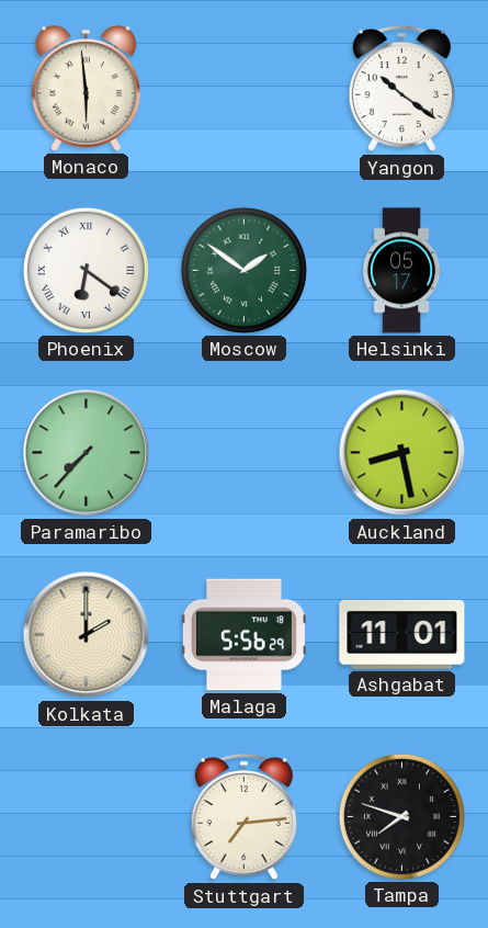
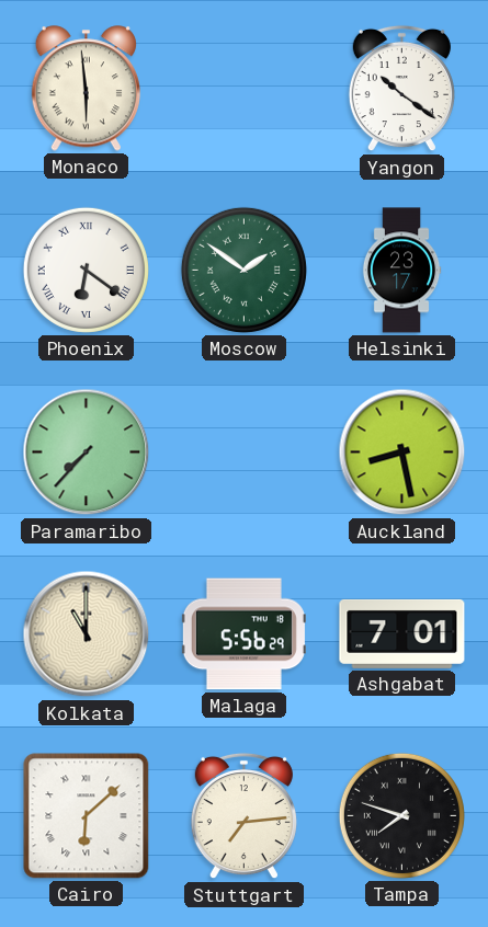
Helsinki: 05:17 -> 23:17 (401, 271)
Kolkata: 2:00 -> 11:00 (87, 634)
Ashgabat: 11:01 -> 7:01 (402, 633)
Cairo: none -> 6:08 (87, 816)
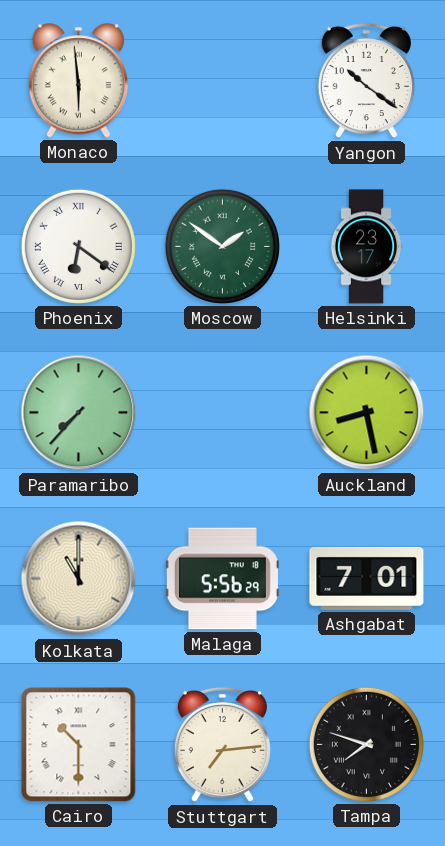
Cairo: 6:08 -> 10:30 (79, 745)
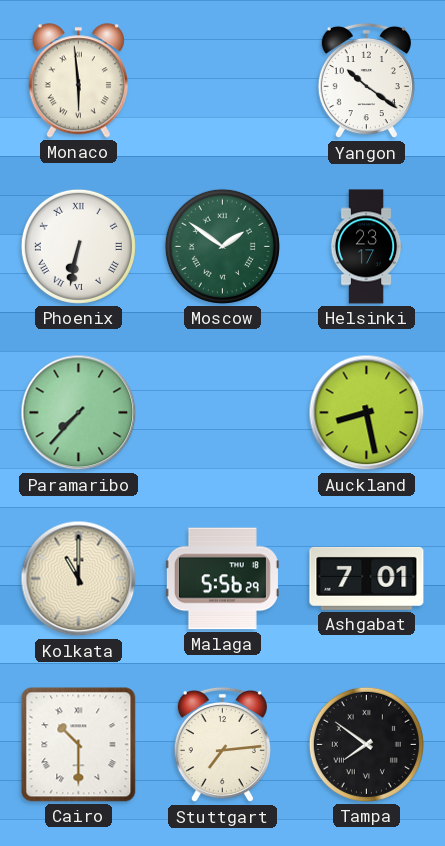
Phoenix: 6:21 -> 6:32 (78, 246)
Tampa: 7:48 -> 7:51 (366, 744)
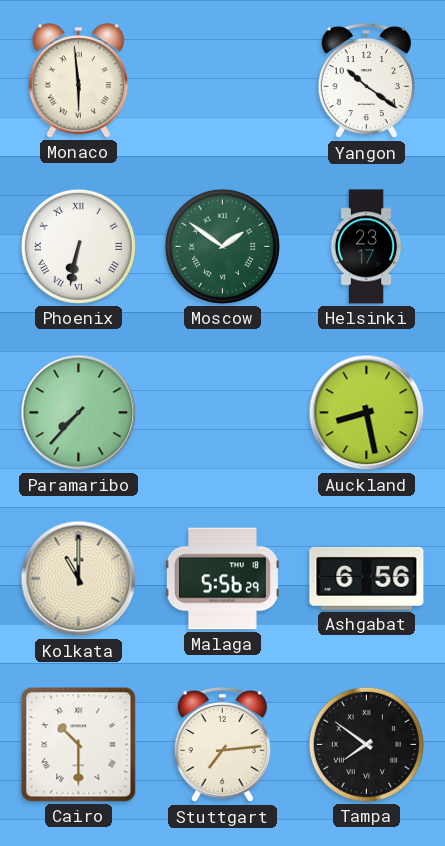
Ashgabat: 7:01 -> 6:56 (367, 578)
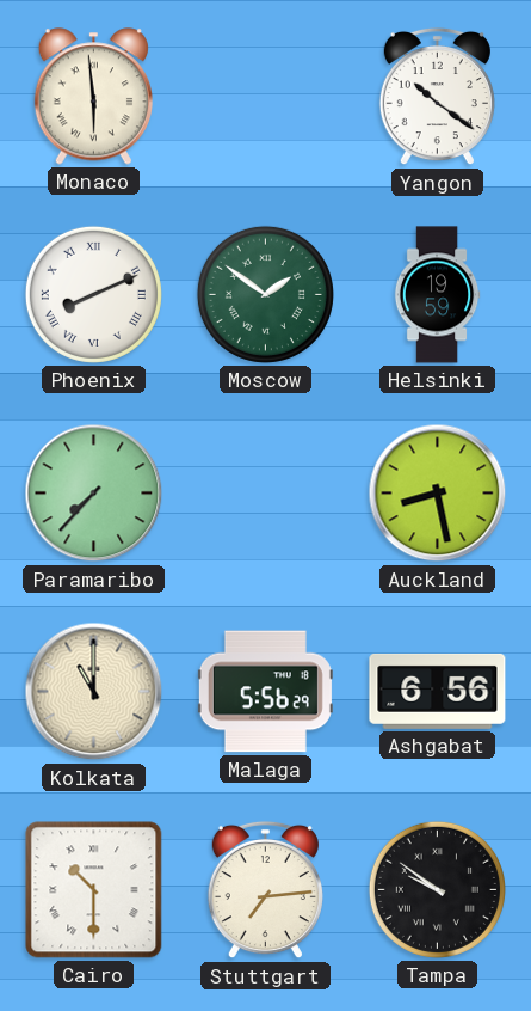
Phoenix: 6:32 -> 8:11 (93, 294)
Helsinki: 23:17 -> 19:59 (437, 295)
Tampa: 7:51 -> 9:51 (437, 889)
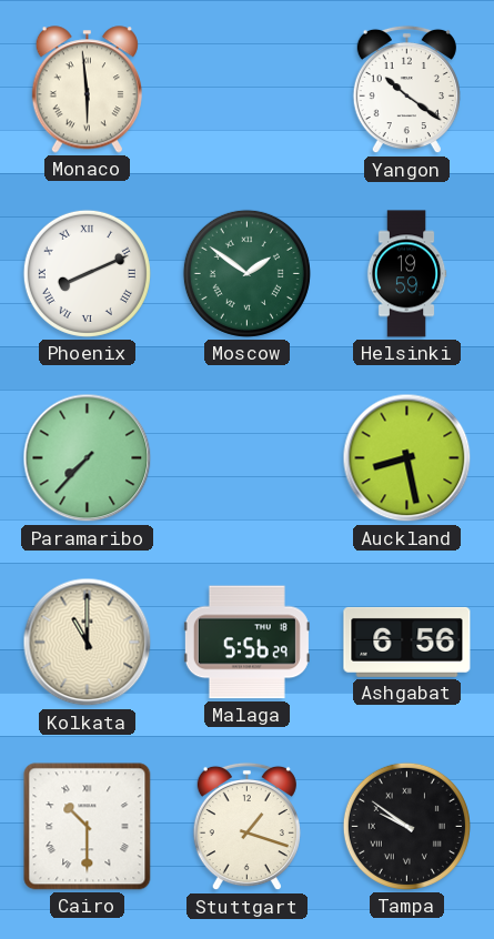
Stuttgart: 7:14 -> 1:18 (246, 827)
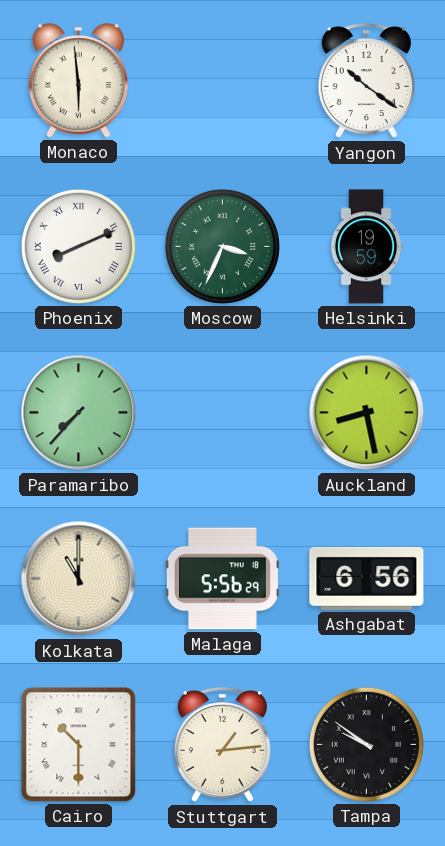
Moscow: 1:51 -> 3:34 (222, 246)
Stuttgart: 1:18 -> 1:14 (222, 745)
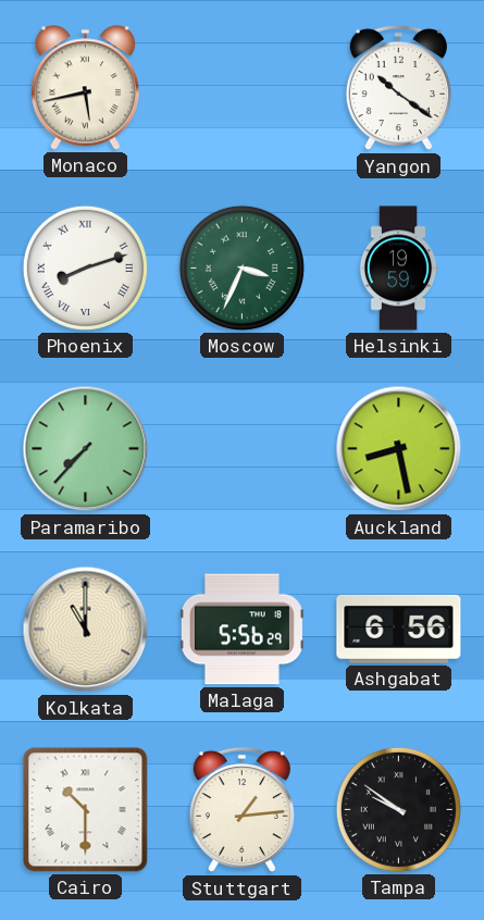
Monaco: 5:59 -> 5:43 (85, 88)
Phoenix: 8:11 -> 8:12 (85, 268)
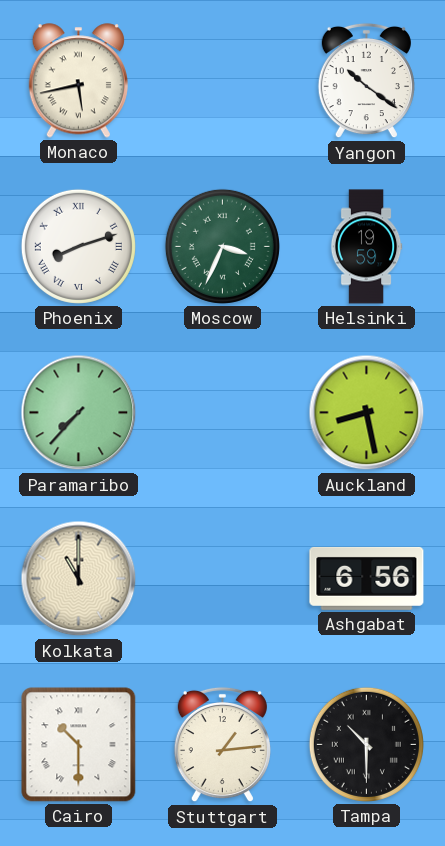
Malaga: 5:56 -> none (241, 630)
Tampa: 9:51 -> 10:30 (366, 744)
